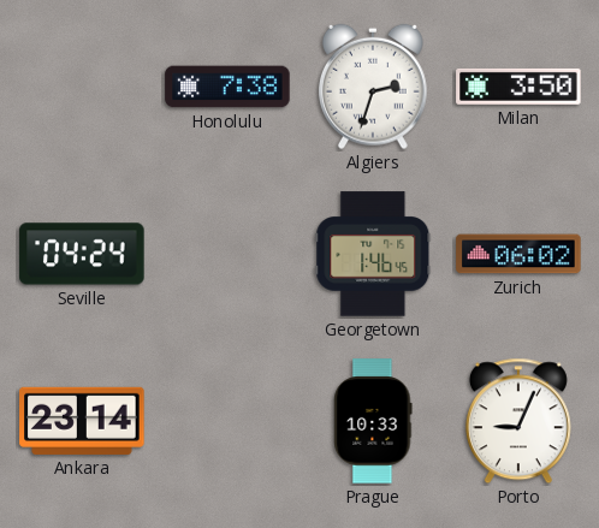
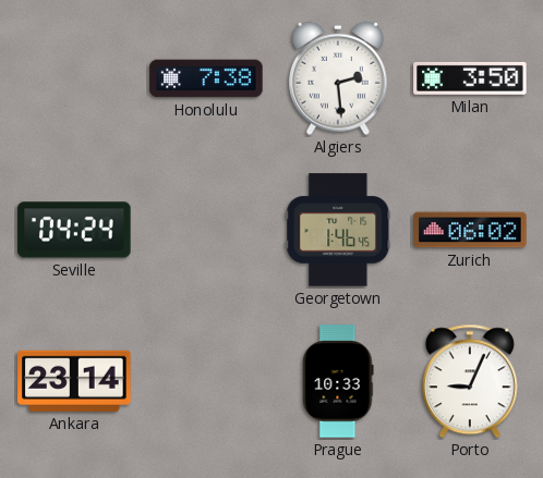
Algiers: 2:33 -> 2:29 (339, 78)
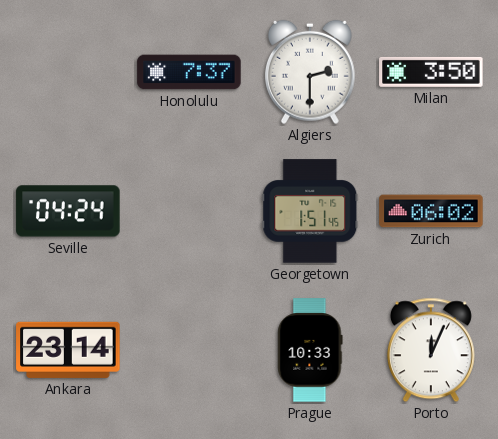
Honolulu: 7:38 -> 7:37 (189, 72)
Algiers: 2:29 -> 2:30 (311, 72)
Georgetown: 1:46 -> 1:51 (310, 211)
Porto: 9:04 -> 12:04 (431, 350)
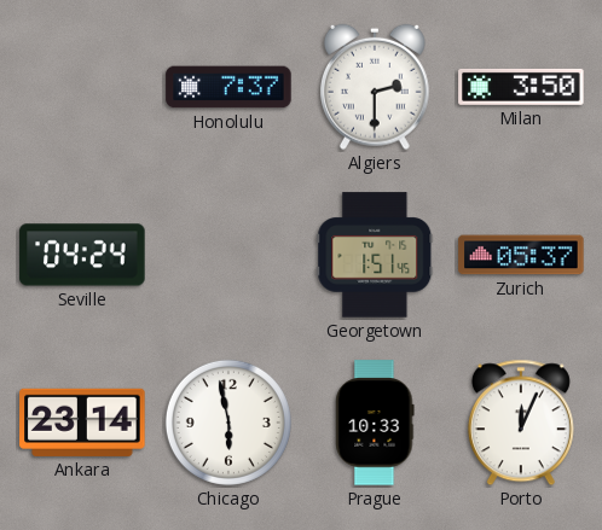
Zurich: 06:02 -> 05:37 (521, 255)
Chicago: none -> 5:58 (228, 423)
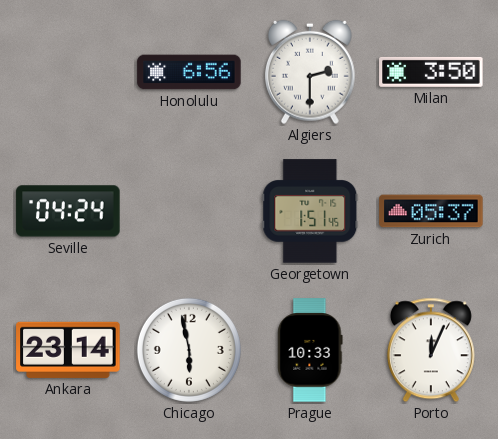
Honolulu: 7:37 -> 6:56 (189, 72)
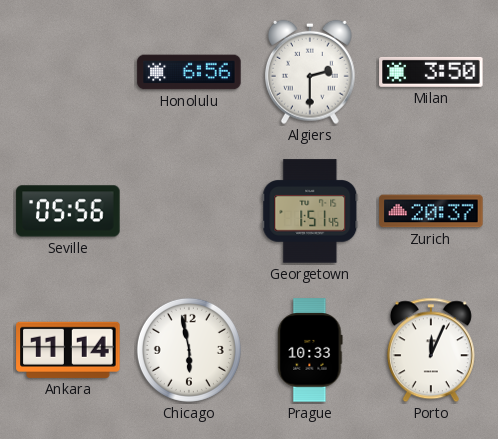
Seville: 04:24 -> 05:56 (68, 211)
Zurich: 05:37 -> 20:37 (431, 211)
Ankara: 23:14 -> 11:14 (68, 350)
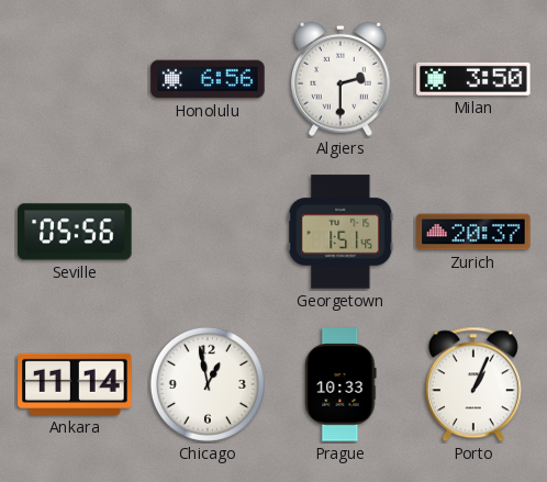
Chicago: 5:58 -> 12:58 (208, 384)
Porto: 12:04 -> 1:04 (473, 384)
